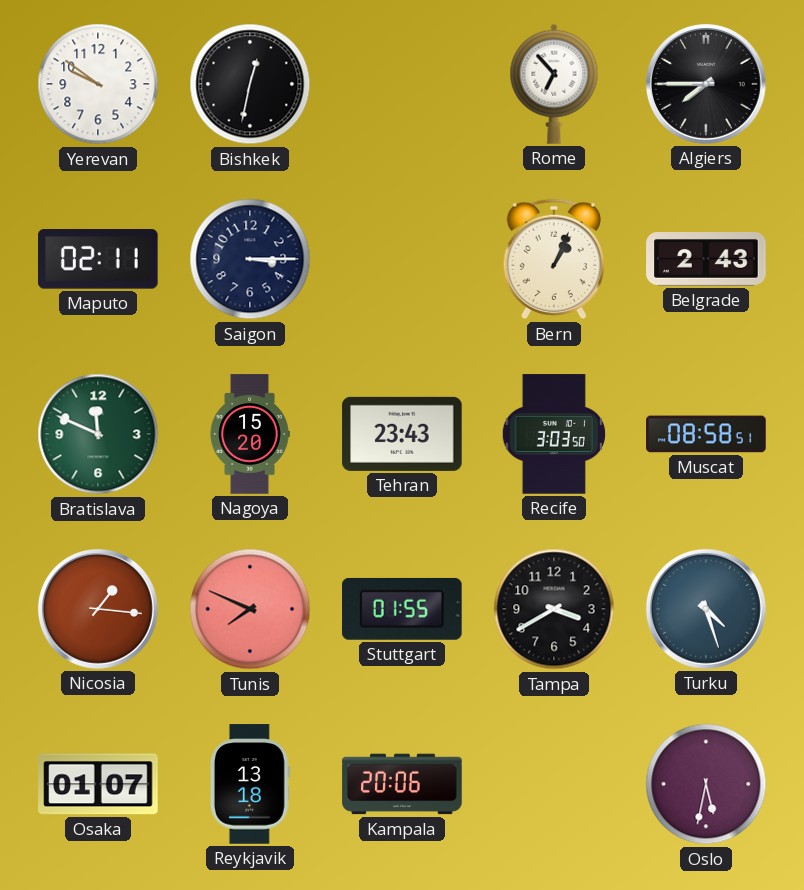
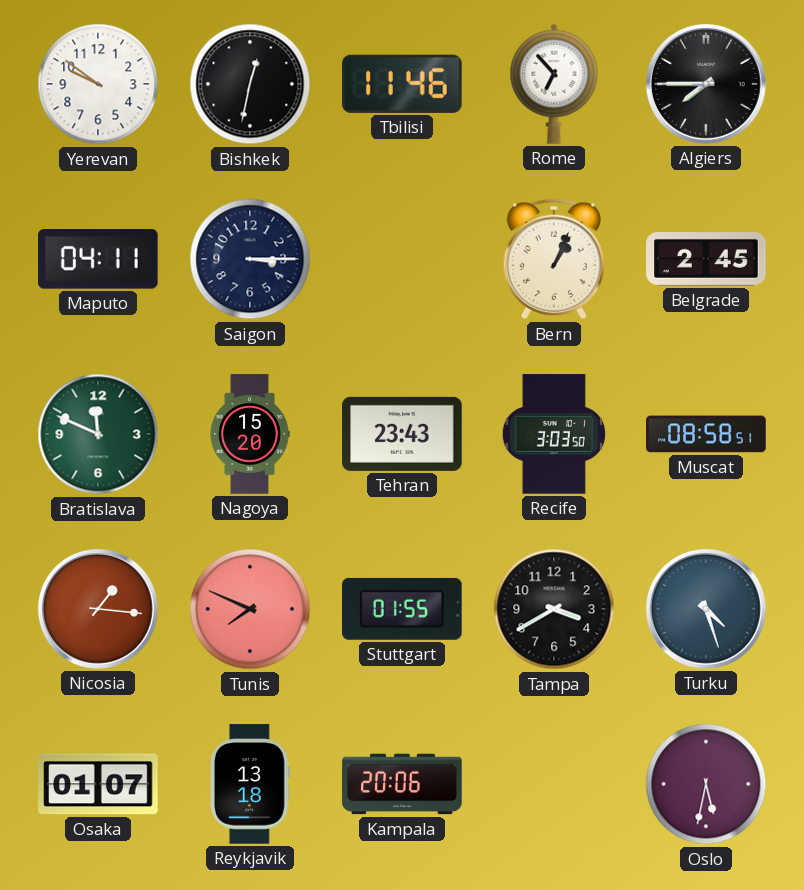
Tbilisi: none -> 11:46 (403, 84)
Maputo: 02:11 -> 04:11 (99, 260)
Belgrade: 2:43 -> 2:45 (706, 260)
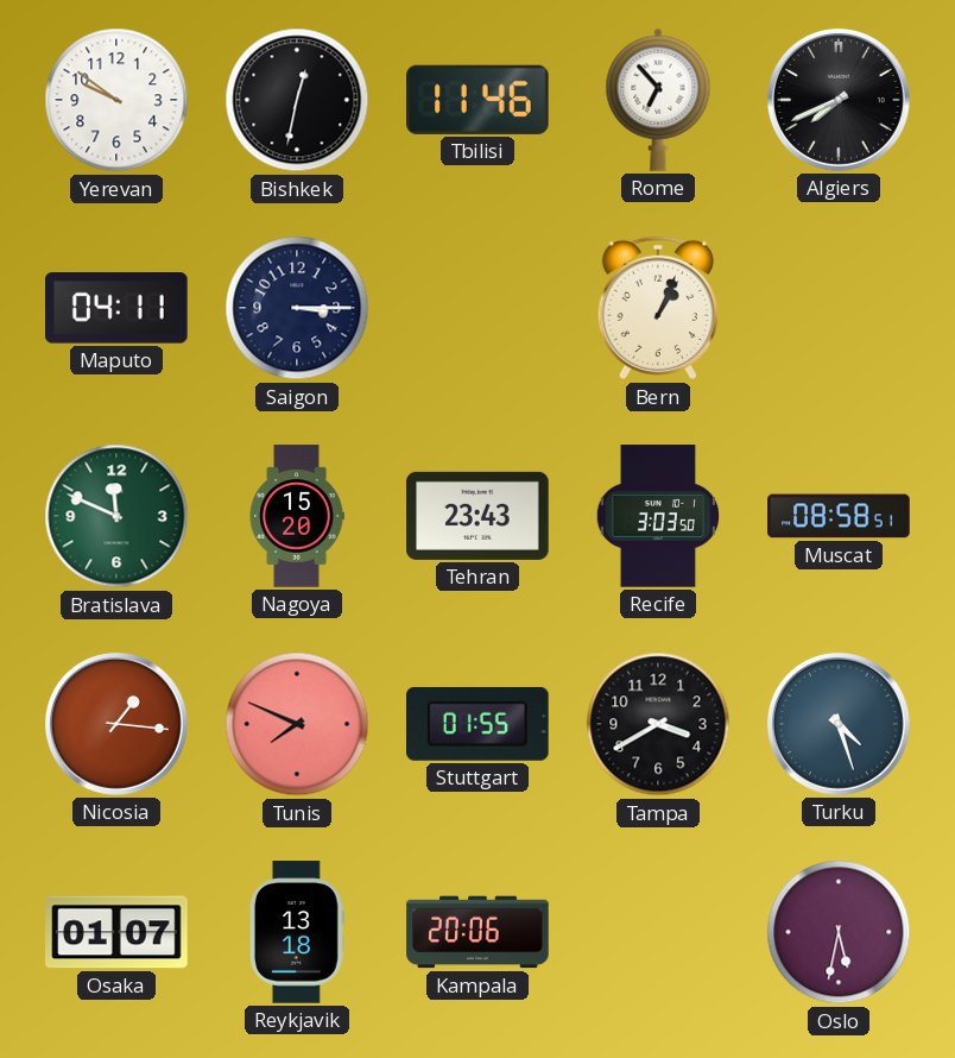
Algiers: 7:45 -> 7:41 (839, 100)
Belgrade: 2:45 -> none (706, 260)
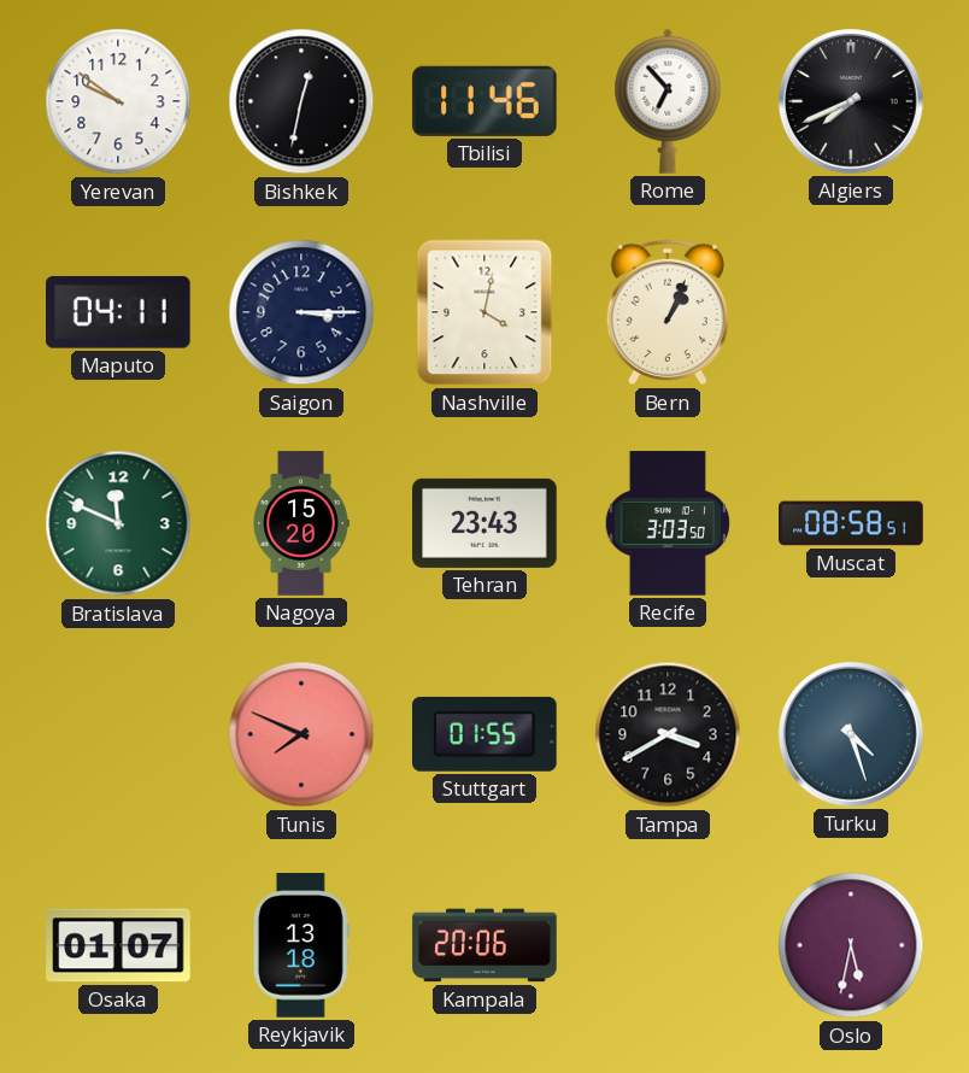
Nashville: none -> 4:02 (485, 312)
Nicosia: 1:16 -> none (116, 724)
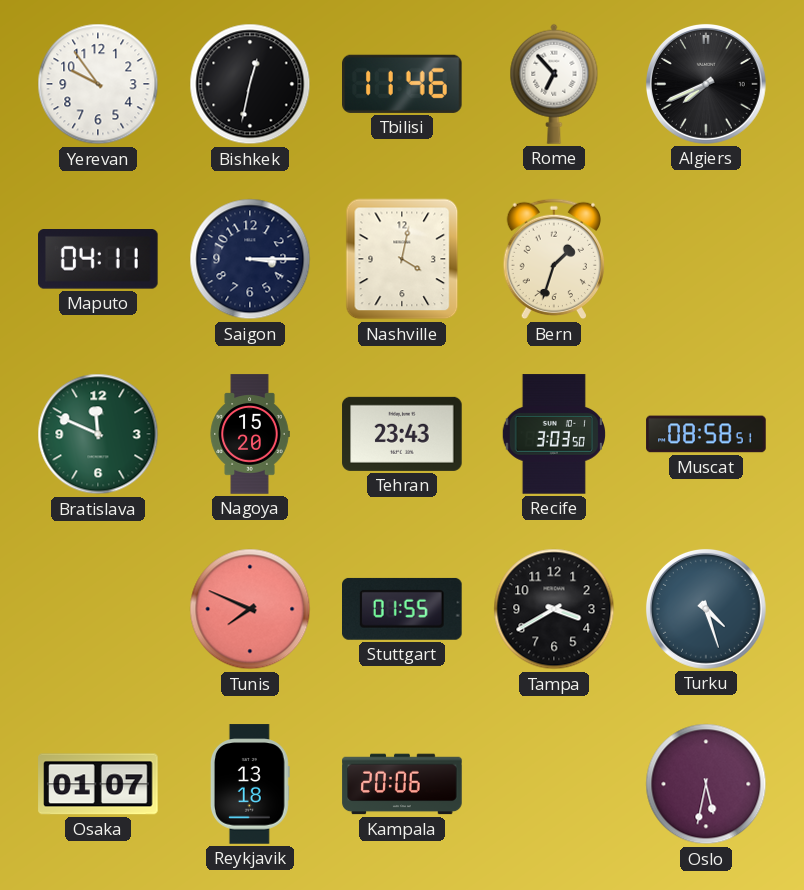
Yerevan: 9:51 -> 9:54 (98, 84)
Bern: 1:04 -> 1:33 (554, 259)
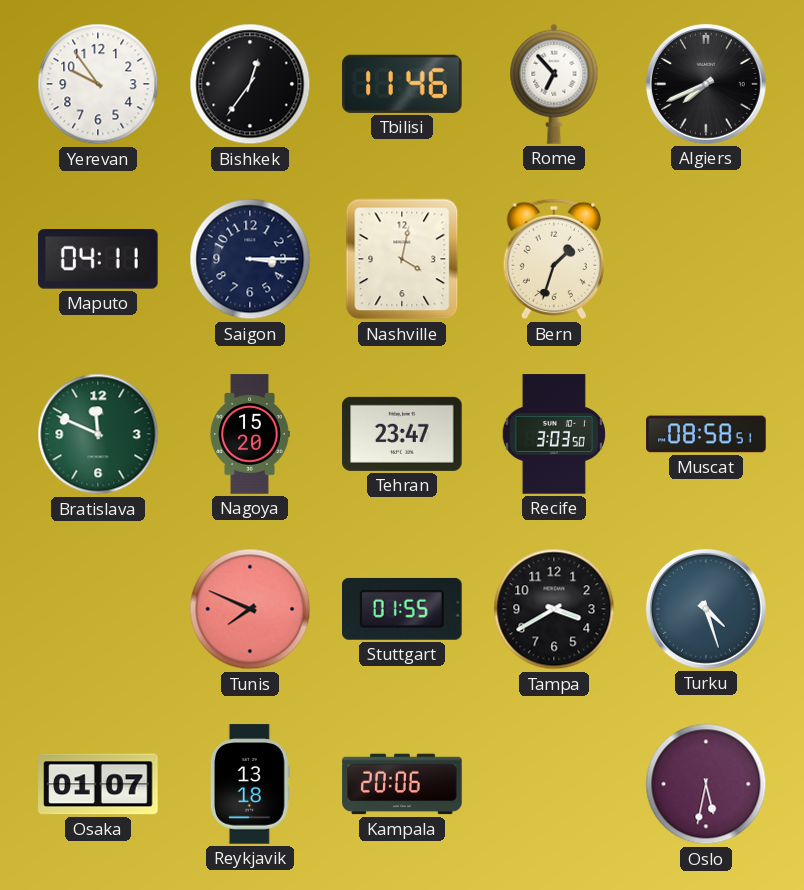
Bishkek: 12:32 -> 12:36 (250, 84)
Tehran: 23:43 -> 23:47 (402, 434)
